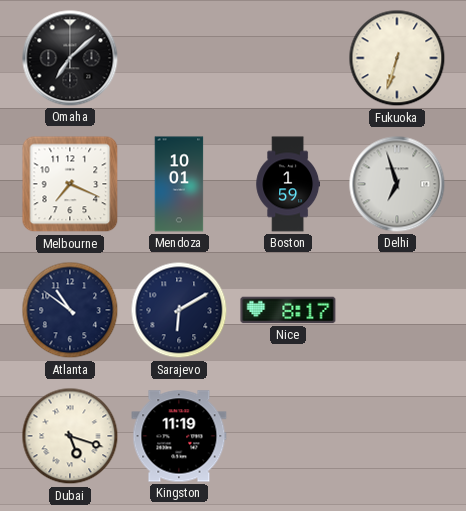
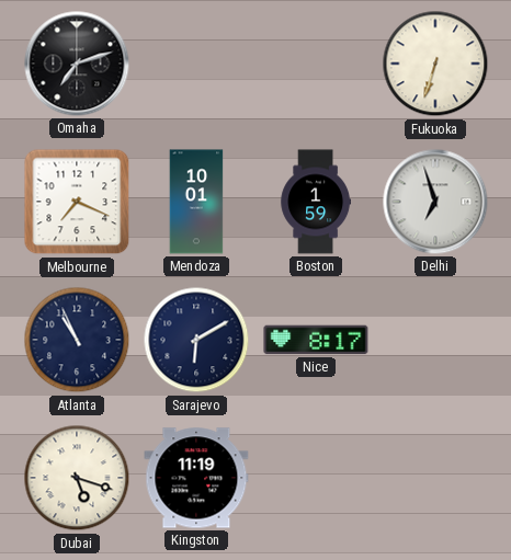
Omaha: 7:08 -> 7:12 (77, 64)
Atlanta: 10:51 -> 10:56 (77, 340)
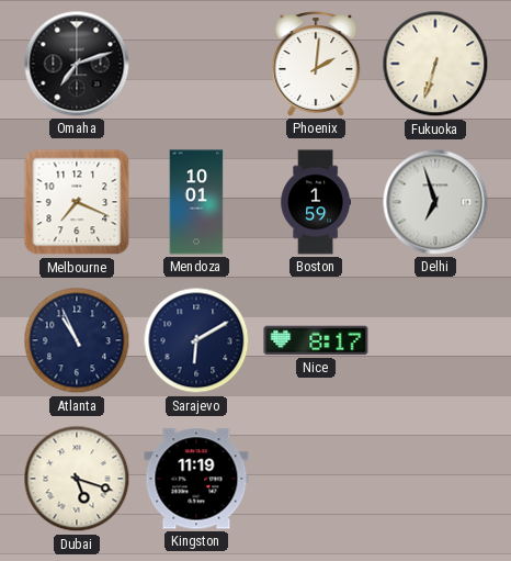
Phoenix: none -> 2:01 (316, 64)
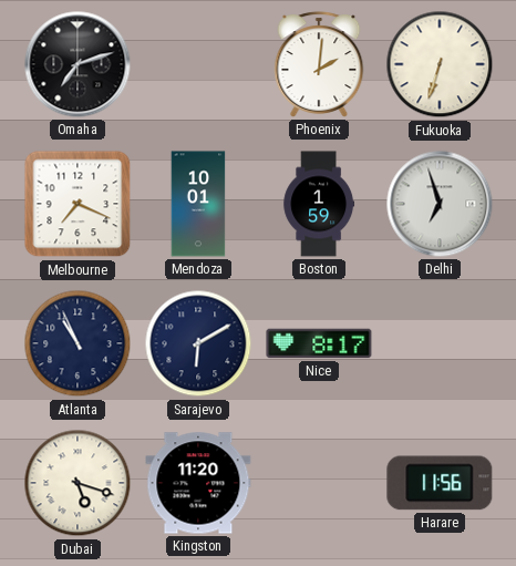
Kingston: 11:19 -> 11:20 (198, 483)
Harare: none -> 11:56 (440, 483)
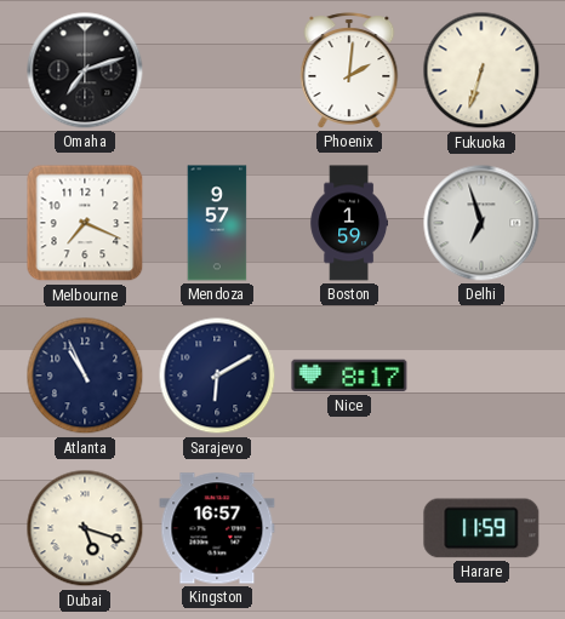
Mendoza: 10:01 -> 9:57 (217, 223)
Kingston: 11:20 -> 16:57 (217, 528)
Harare: 11:56 -> 11:59 (481, 528)
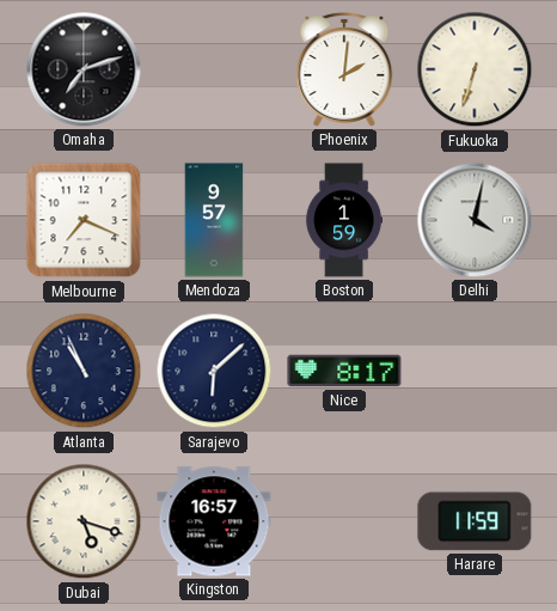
Delhi: 6:57 -> 4:02 (475, 220)
Sarajevo: 6:10 -> 6:08 (214, 371)
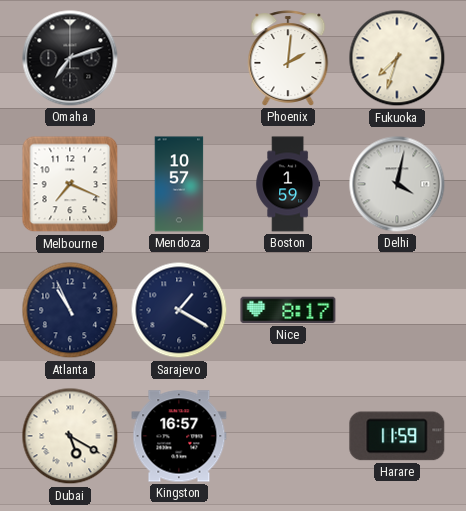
Fukuoka: 6:33 -> 7:33 (397, 58)
Mendoza: 9:57 -> 10:57 (179, 184)
Sarajevo: 6:08 -> 1:20 (179, 310)
Dubai: 5:18 -> 5:20 (70, 436)
